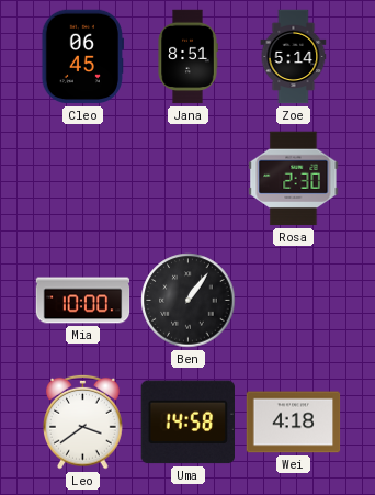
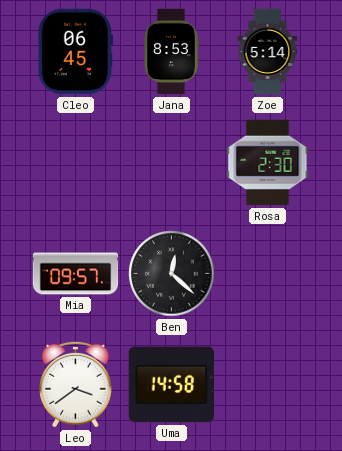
Jana: 8:51 -> 8:53 (171, 52)
Mia: 10:00 -> 09:57 (76, 274)
Ben: 1:06 -> 12:22 (172, 274)
Wei: 4:18 -> none (294, 423)
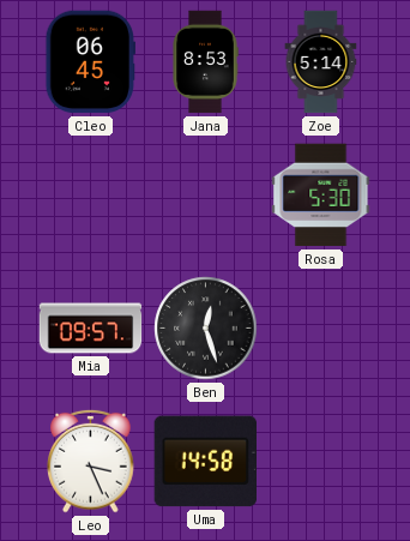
Rosa: 2:30 -> 5:30 (321, 196)
Ben: 12:22 -> 12:27 (206, 329)
Leo: 3:39 -> 3:26 (91, 461)
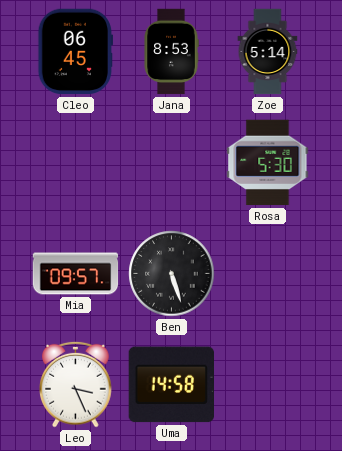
Ben: 12:27 -> 5:27 (172, 274)
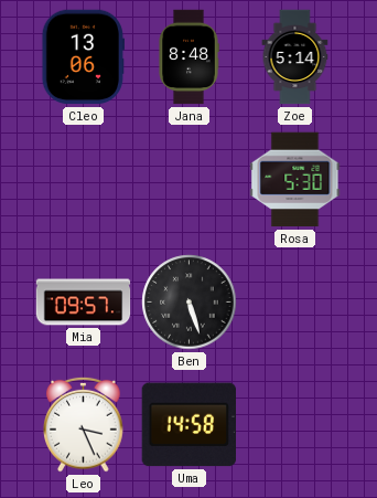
Cleo: 06:45 -> 13:06 (83, 57)
Jana: 8:53 -> 8:48 (188, 57)
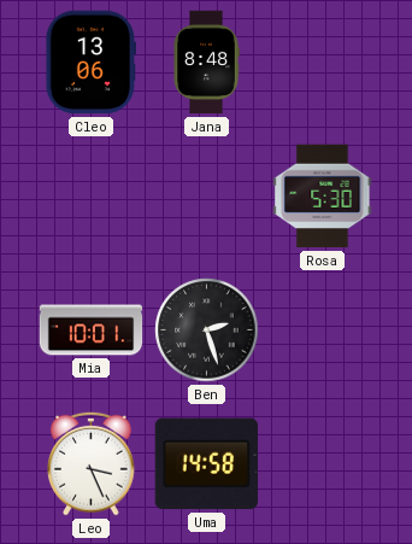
Zoe: 5:14 -> none (295, 57)
Mia: 09:57 -> 10:01 (92, 331)
Ben: 5:27 -> 2:27 (207, 331)
